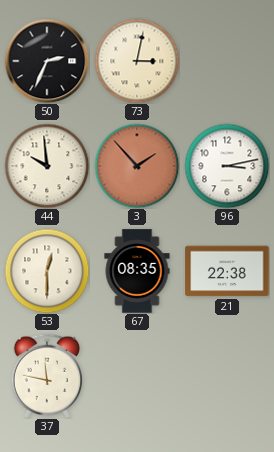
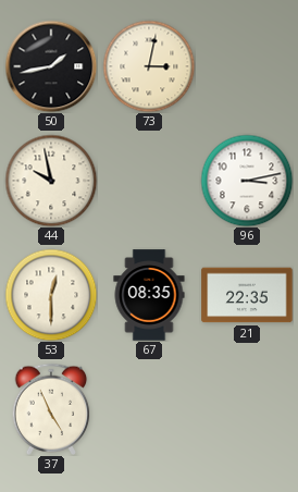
50: 2:34 -> 1:43 (51, 66)
44: 9:59 -> 9:58 (51, 181)
3: 1:53 -> none (137, 166)
21: 22:38 -> 22:35 (247, 295)
37: 11:47 -> 4:56 (51, 408)
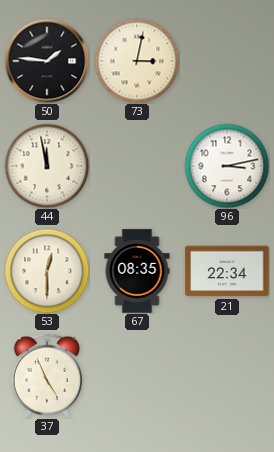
50: 1:43 -> 1:46 (47, 61)
44: 9:58 -> 11:58 (47, 166)
21: 22:35 -> 22:34 (227, 271)
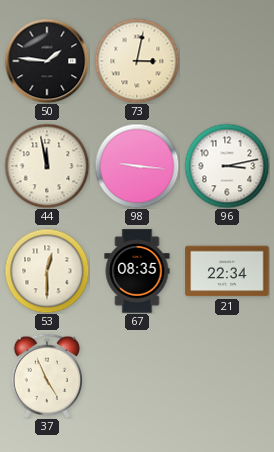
98: none -> 9:16 (137, 166)
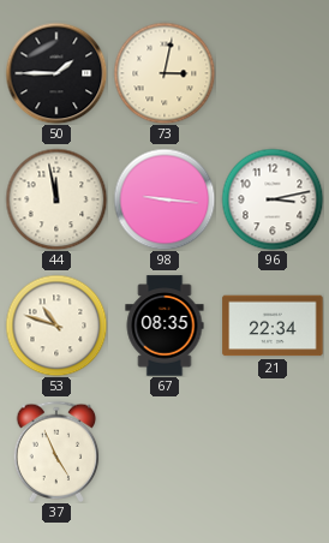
50: 1:46 -> 1:45 (56, 73)
53: 12:30 -> 10:48 (56, 326)
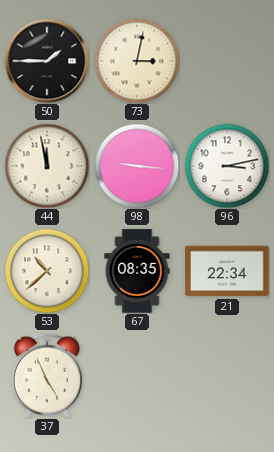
53: 10:48 -> 10:38 (47, 271)
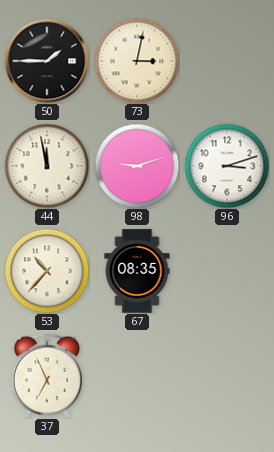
98: 9:16 -> 9:12 (137, 166)
96: 3:13 -> 3:12 (227, 166)
53: 10:38 -> 10:37 (47, 271)
21: 22:34 -> none (227, 271)
37: 4:56 -> 6:56 (47, 375)
